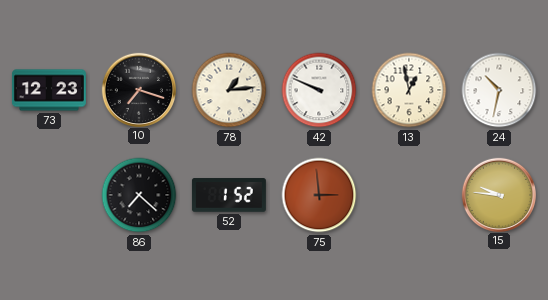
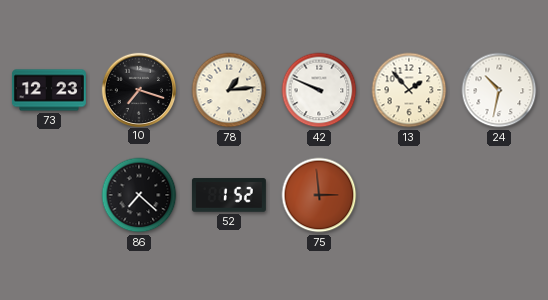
13: 12:58 -> 1:53 (409, 90)
15: 9:46 -> none (498, 194)
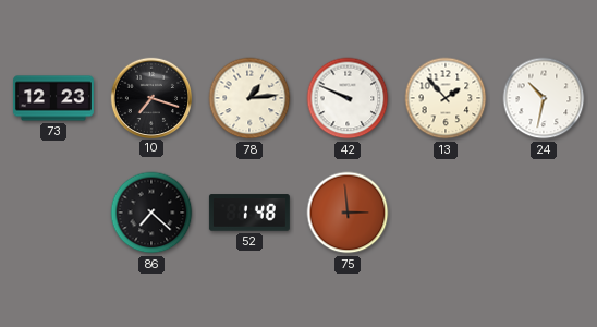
52: 1:52 -> 1:48 (249, 213)
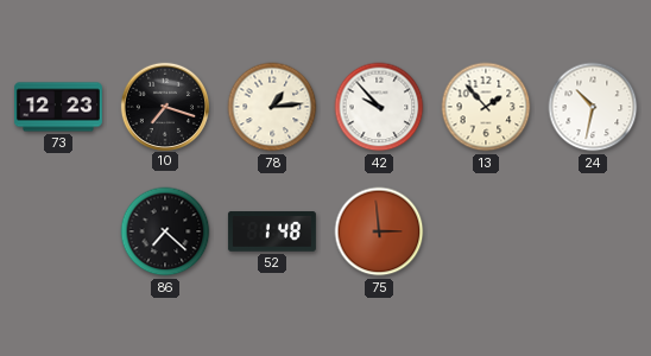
42: 9:49 -> 9:53 (379, 107)
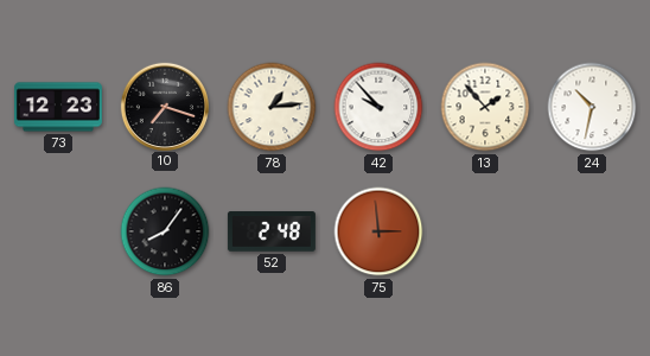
86: 7:22 -> 8:06 (165, 231)
52: 1:48 -> 2:48 (272, 231)
